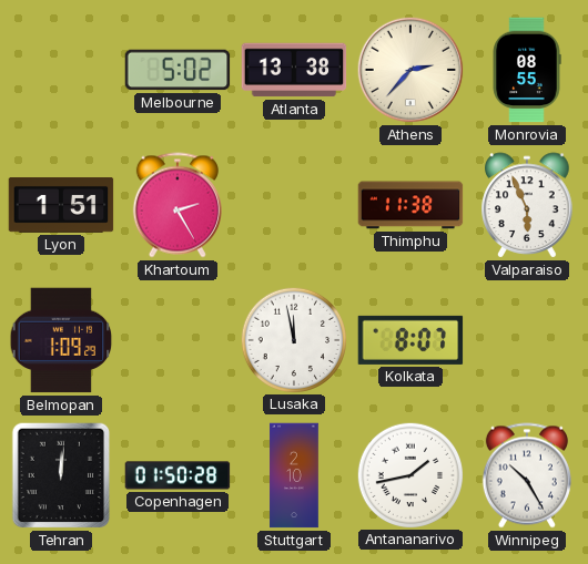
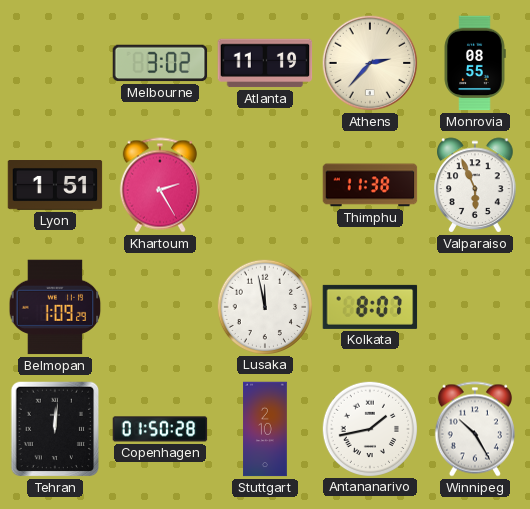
Melbourne: 5:02 -> 3:02 (160, 63)
Atlanta: 13:38 -> 11:19 (265, 63)
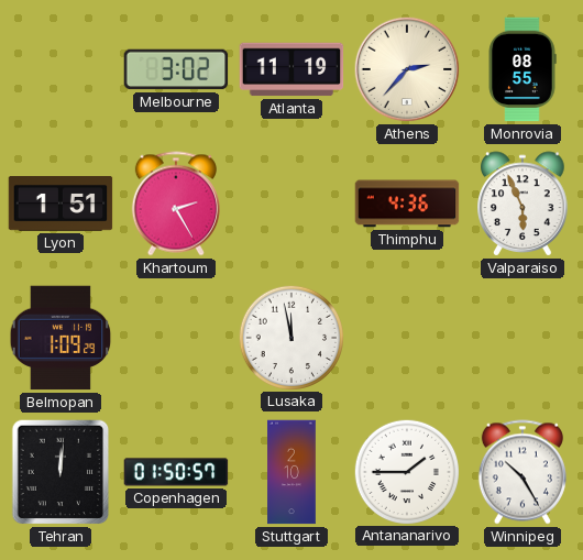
Thimphu: 11:38 -> 4:36 (407, 204)
Kolkata: 8:07 -> none (370, 307)
Copenhagen: 01:50:28 -> 01:50:57 (176, 472)
Antananarivo: 1:43 -> 1:45 (406, 471)
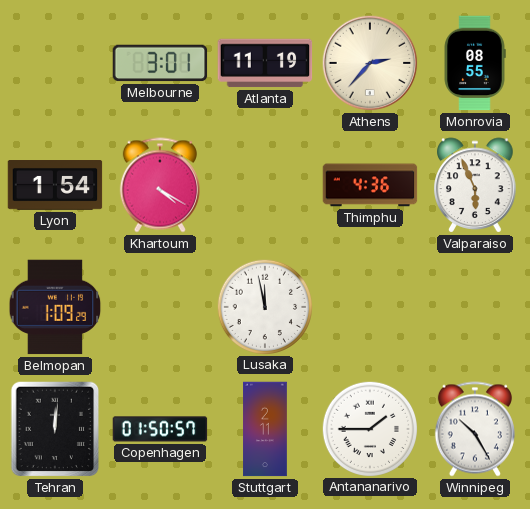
Melbourne: 3:02 -> 3:01 (160, 63)
Lyon: 1:51 -> 1:54 (55, 186)
Khartoum: 2:25 -> 4:20 (160, 185)
Stuttgart: 2:10 -> 2:11 (265, 429)
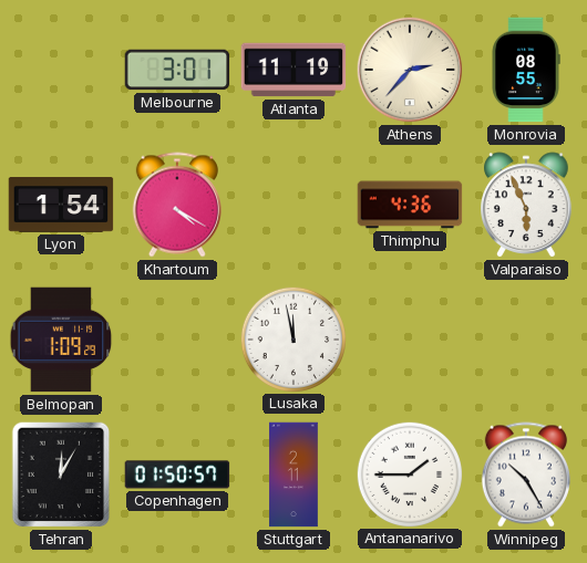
Tehran: 12:01 -> 12:05 (61, 475)
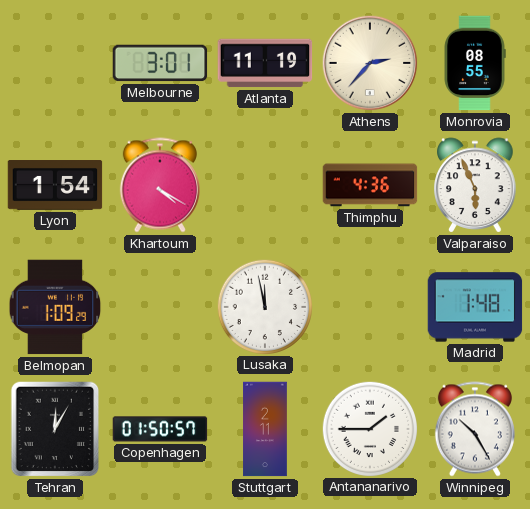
Madrid: none -> 1:48 (475, 307)
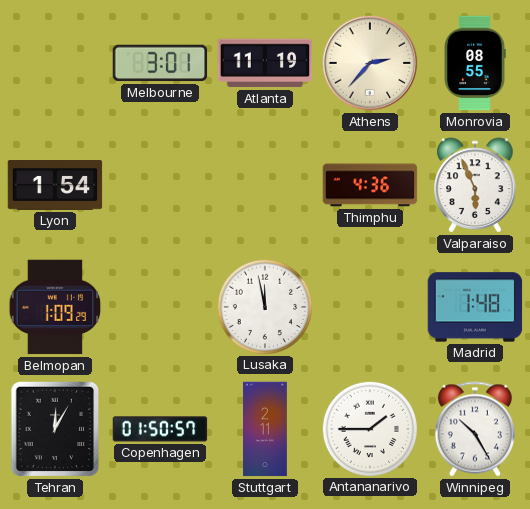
Khartoum: 4:20 -> none (160, 185)
